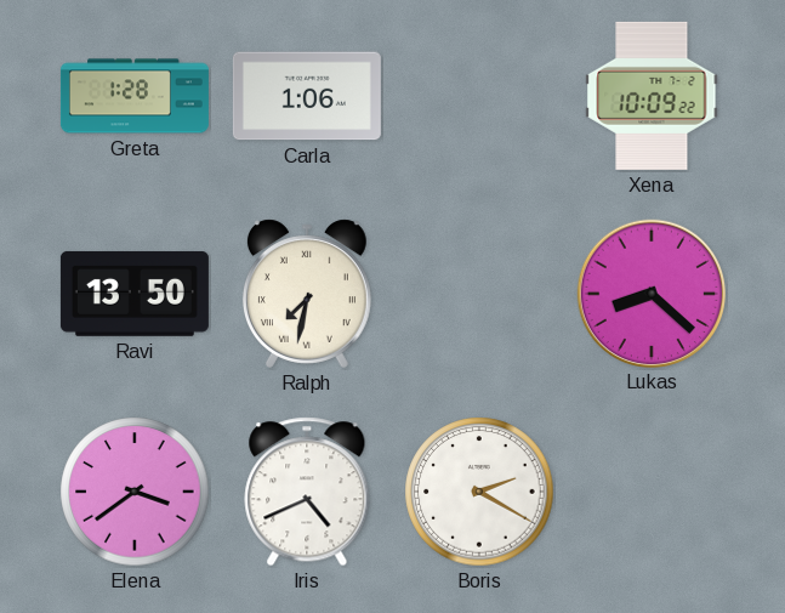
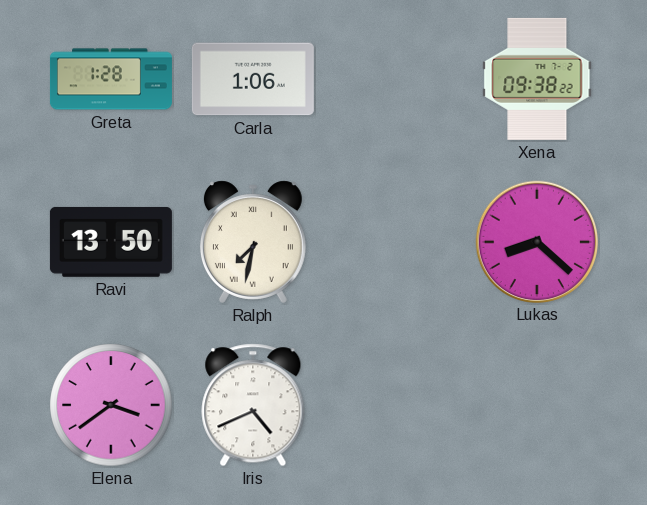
Xena: 10:09 -> 09:38 (537, 79)
Boris: 2:20 -> none (479, 492)
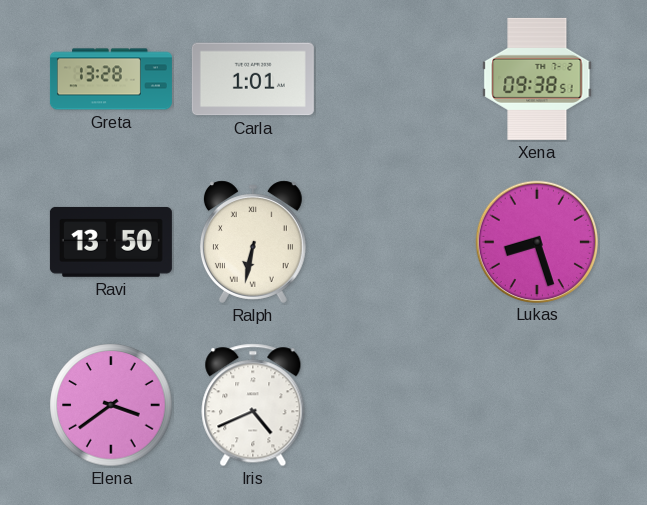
Greta: 1:28 -> 13:28 (111, 79)
Carla: 1:06 -> 1:01 (253, 79)
Xena: 09:38:22 -> 09:38:51 (537, 79)
Ralph: 7:32 -> 6:32 (253, 242)
Lukas: 8:22 -> 8:27 (536, 241)
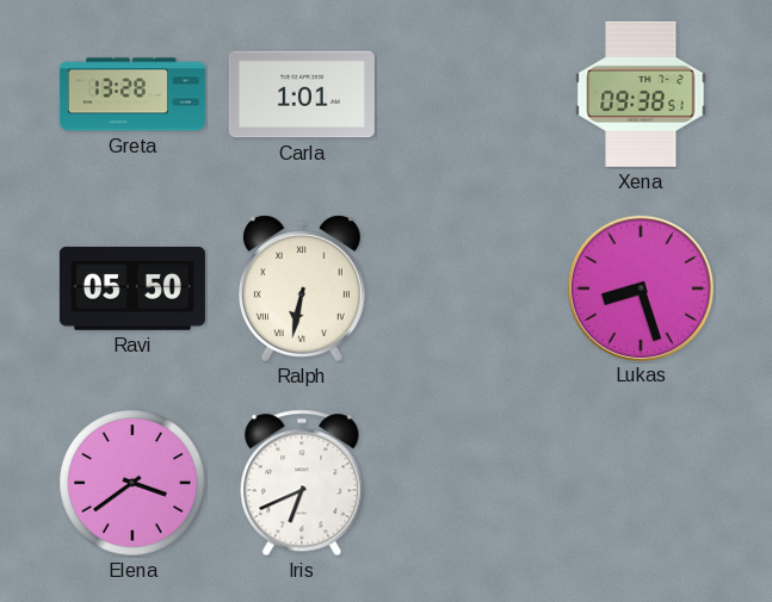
Ravi: 13:50 -> 05:50 (132, 288)
Iris: 4:41 -> 6:41 (302, 483)
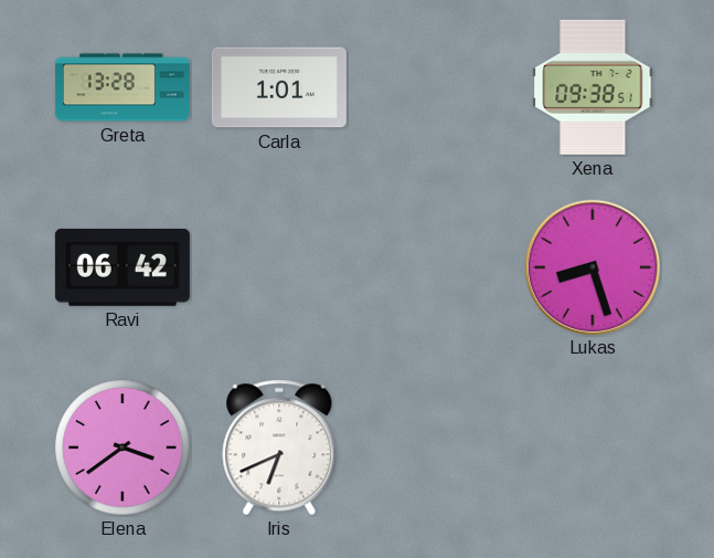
Ravi: 05:50 -> 06:42 (122, 267)
Ralph: 6:32 -> none (302, 288)
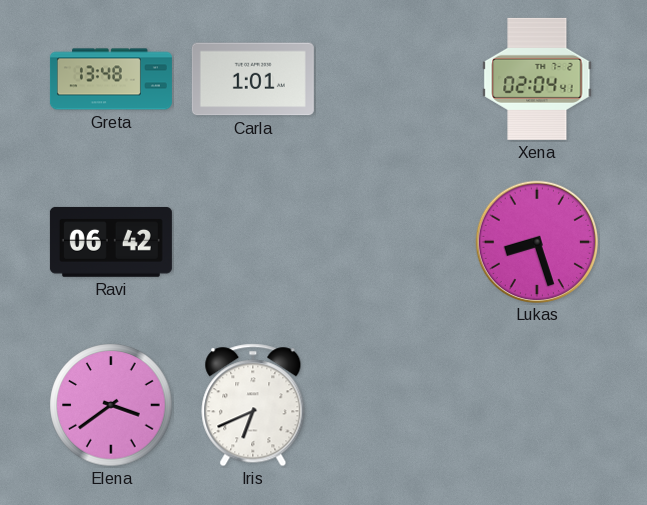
Greta: 13:28 -> 13:48 (111, 79)
Xena: 09:38 -> 02:04 (537, 79)
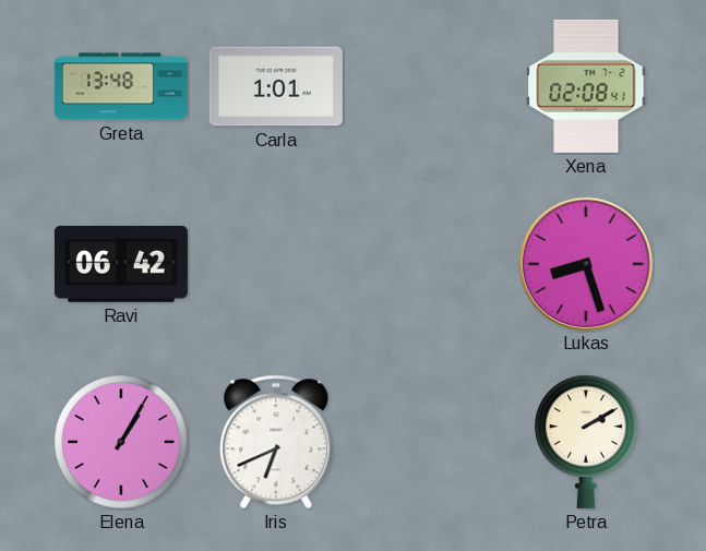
Xena: 02:04 -> 02:08 (586, 86)
Elena: 3:39 -> 1:05 (121, 442)
Petra: none -> 2:10 (586, 442)
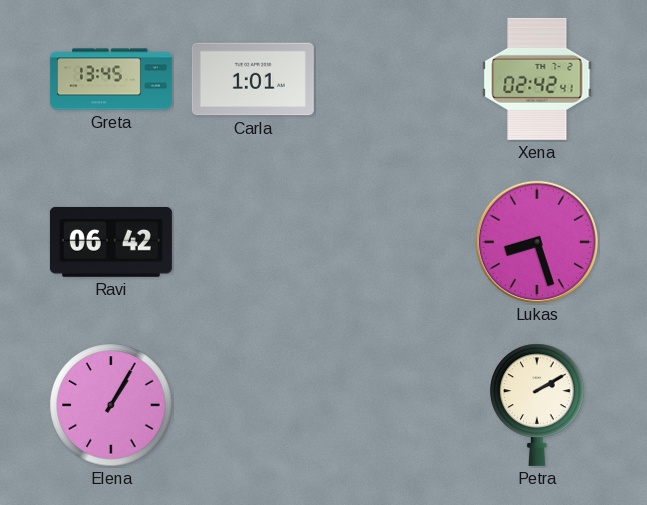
Greta: 13:48 -> 13:45 (111, 79)
Xena: 02:08 -> 02:42 (537, 79)
Iris: 6:41 -> none (276, 442)
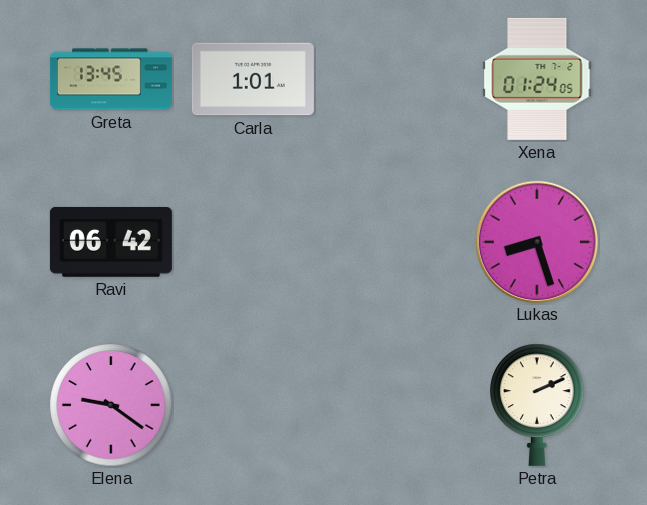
Xena: 02:42 -> 01:24 (537, 79)
Elena: 1:05 -> 9:21 (111, 405)
Petra: 2:10 -> 2:11 (537, 405)
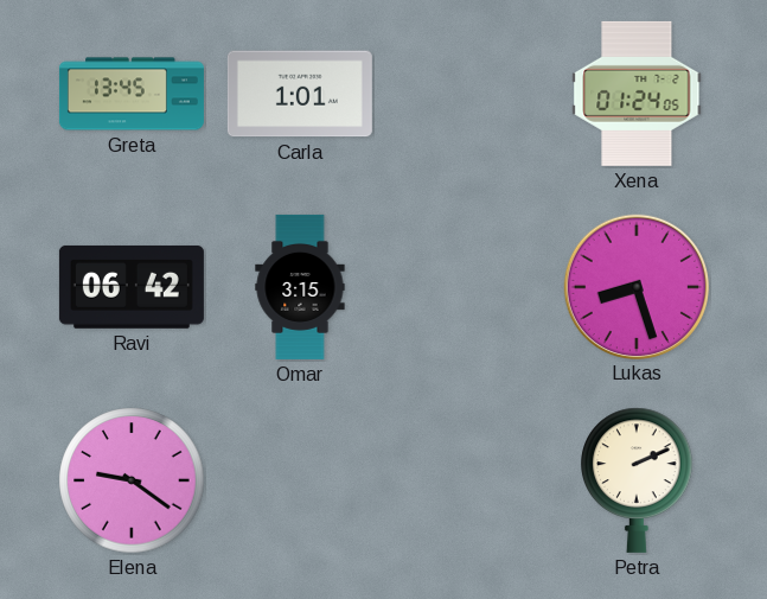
Omar: none -> 3:15 (300, 287)
